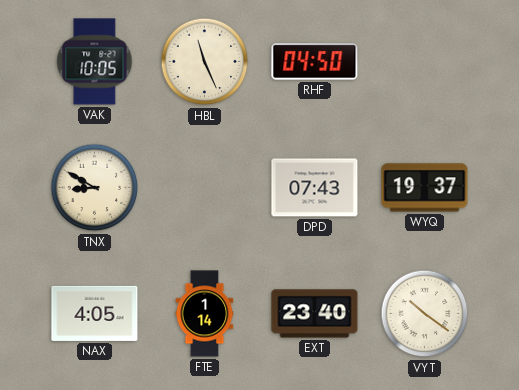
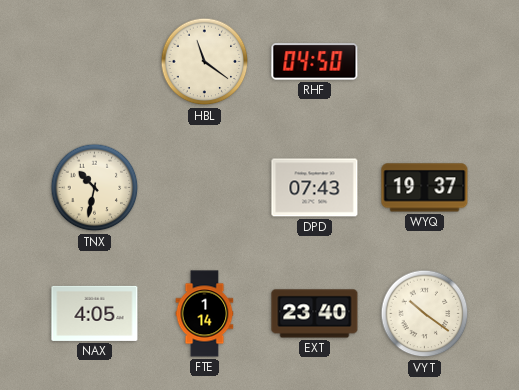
VAK: 10:05 -> none (95, 62)
HBL: 11:26 -> 11:21 (205, 62)
TNX: 8:50 -> 10:32 (95, 188)
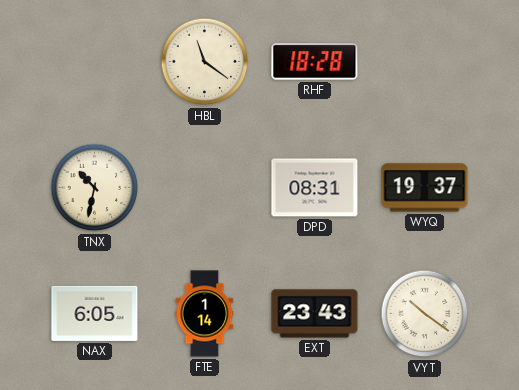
RHF: 04:50 -> 18:28 (315, 62)
DPD: 07:43 -> 08:31 (315, 188)
NAX: 4:05 -> 6:05 (95, 313)
EXT: 23:40 -> 23:43 (315, 314)
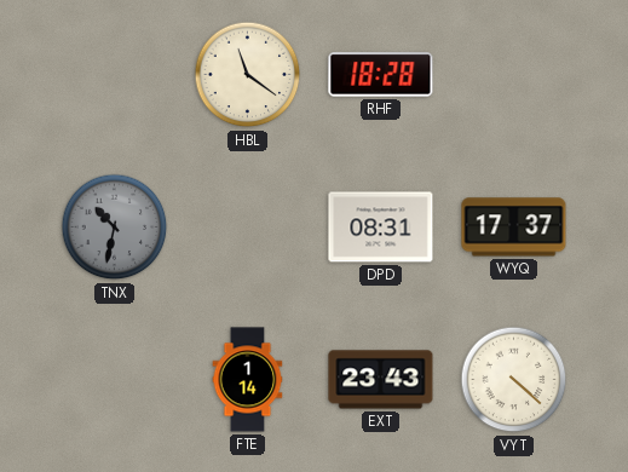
TNX dial: cream -> grey (115, 228)
WYQ: 19:37 -> 17:37 (514, 228)
NAX: 6:05 -> none (95, 313)
VYT: 10:21 -> 4:22 (514, 380)
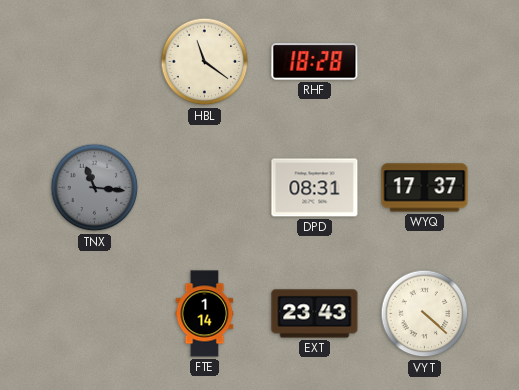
TNX: 10:32 -> 11:16 (95, 188)
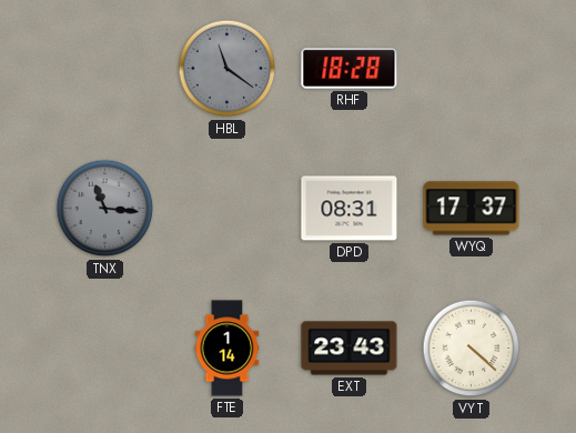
HBL dial: cream -> grey (228, 69)
